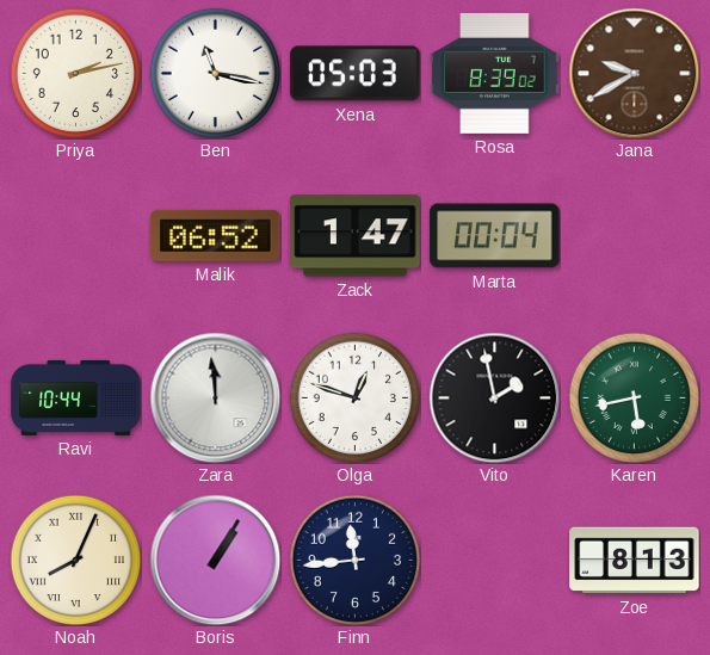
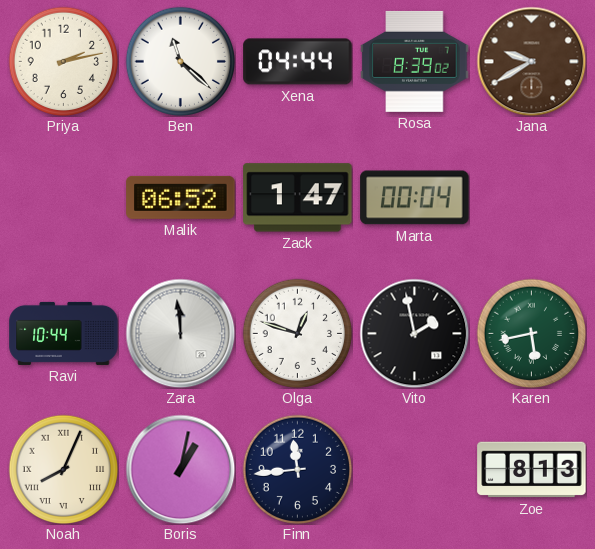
Ben: 11:17 -> 11:22 (180, 61)
Xena: 05:03 -> 04:44 (298, 62)
Boris: 1:05 -> 1:02 (180, 469)
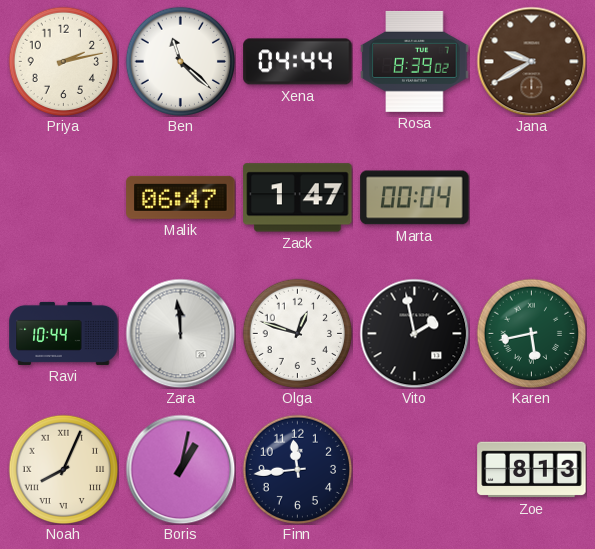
Malik: 06:52 -> 06:47 (181, 197)
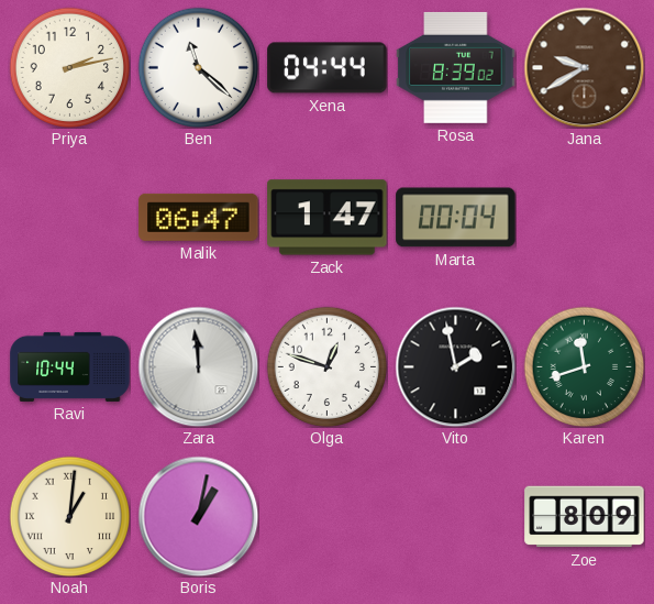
Karen: 5:43 -> 11:42 (584, 366)
Noah: 8:04 -> 1:01 (69, 516)
Finn: 11:44 -> none (297, 469)
Zoe: 8:13 -> 8:09 (585, 517)
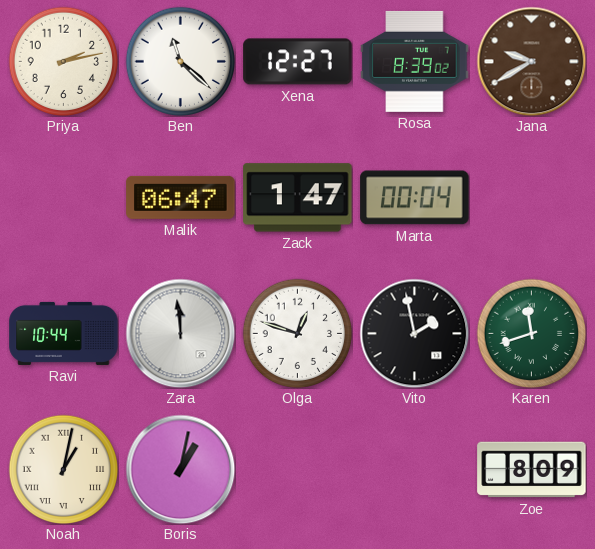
Xena: 04:44 -> 12:27 (298, 62)
Noah: 1:01 -> 1:02 (63, 469)
